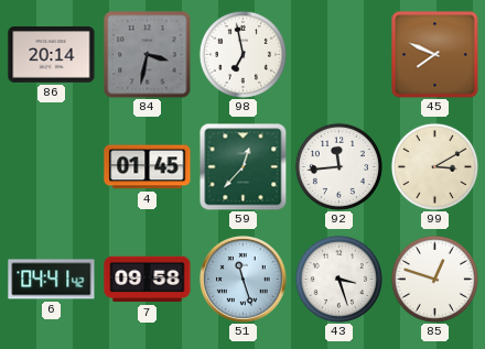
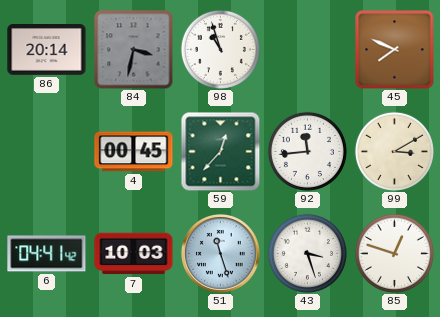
98: 6:58 -> 10:57 (220, 49)
4: 01:45 -> 00:45 (134, 152)
7: 09:58 -> 10:03 (134, 254)
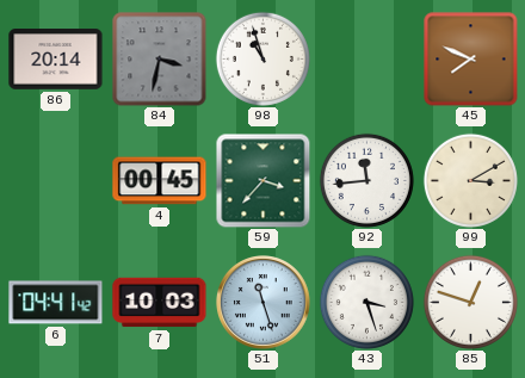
59: 12:37 -> 3:37 (262, 180)
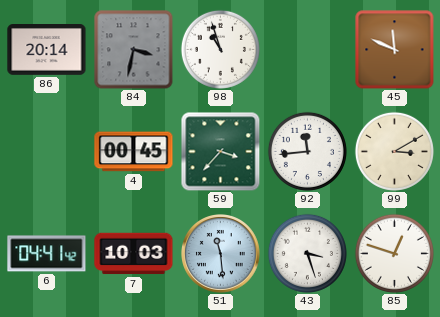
45: 7:49 -> 11:49 (395, 50)
51: 11:27 -> 11:29 (221, 254)
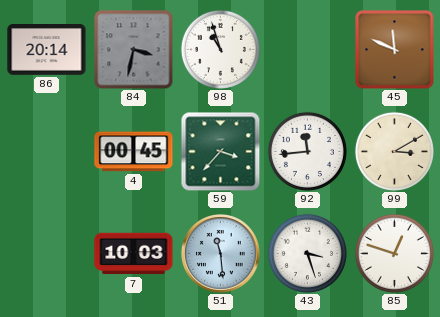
6: 04:41 -> none (47, 254)
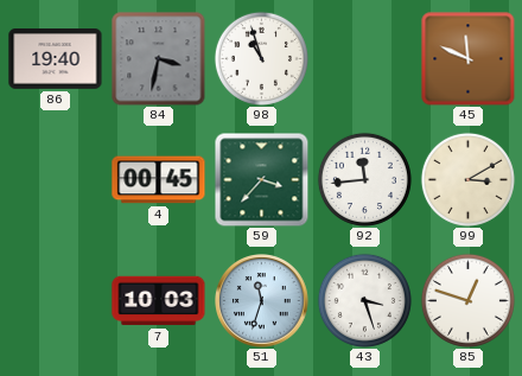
86: 20:14 -> 19:40 (56, 59)
51: 11:29 -> 11:33 (262, 301)
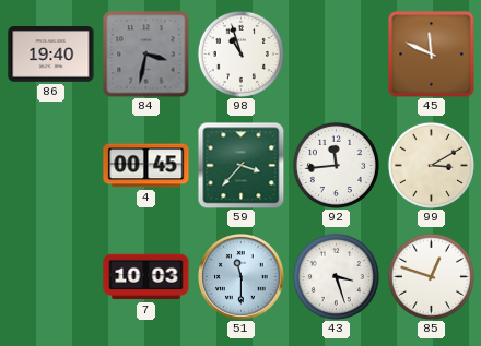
51: 11:33 -> 11:30 (242, 277)
